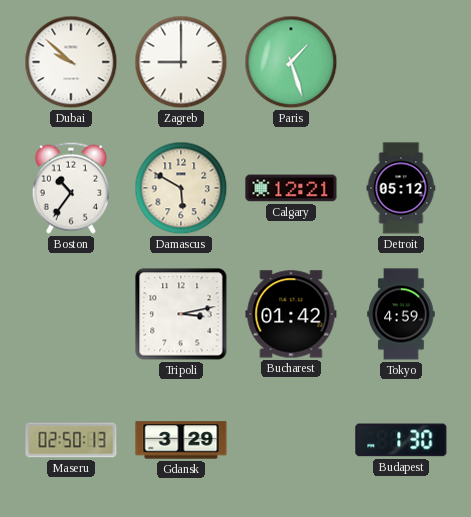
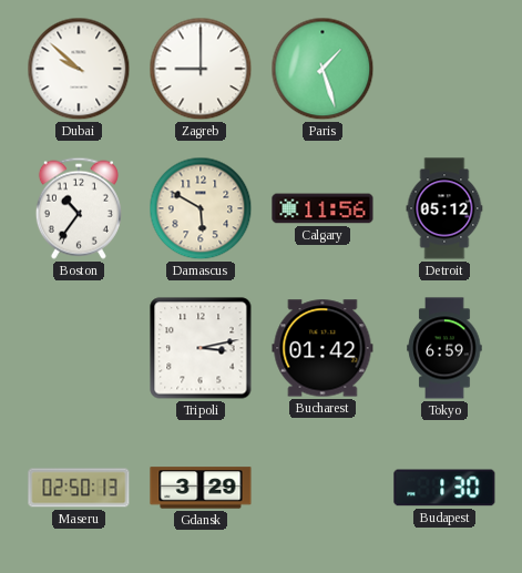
Calgary: 12:21 -> 11:56 (323, 208)
Tokyo: 4:59 -> 6:59 (444, 348)
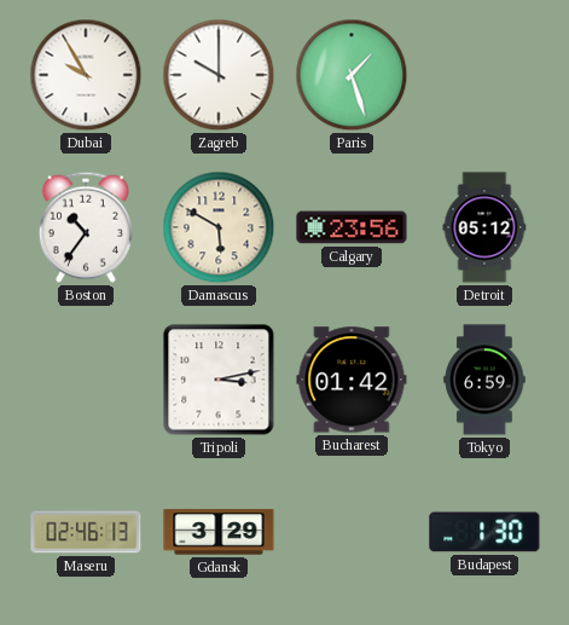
Dubai: 9:52 -> 9:55 (86, 75)
Zagreb: 9:00 -> 10:00 (219, 75)
Calgary: 11:56 -> 23:56 (352, 227)
Maseru: 02:50 -> 02:46 (86, 532)
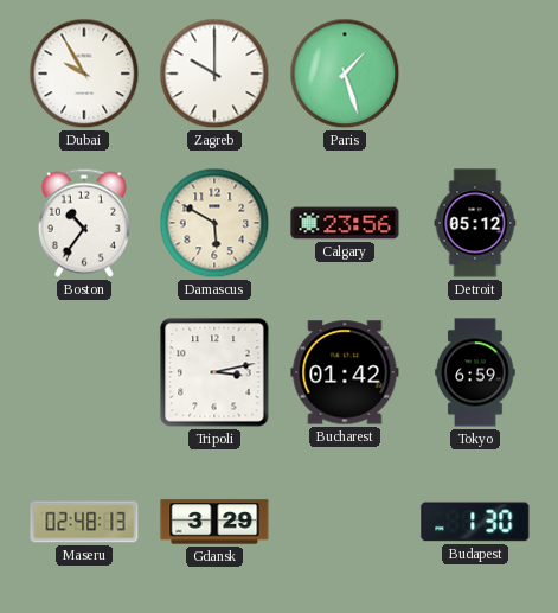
Maseru: 02:46 -> 02:48 (84, 522)
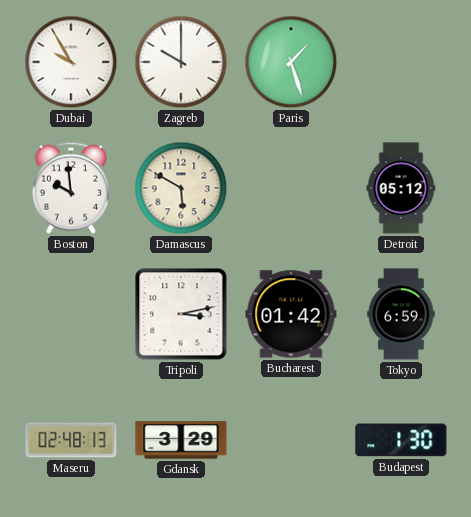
Boston: 10:36 -> 9:59 (71, 188)
Calgary: 23:56 -> none (345, 223)
